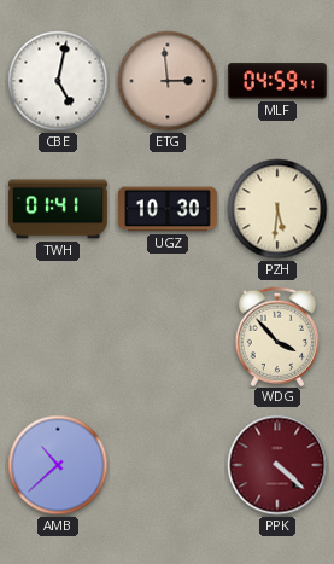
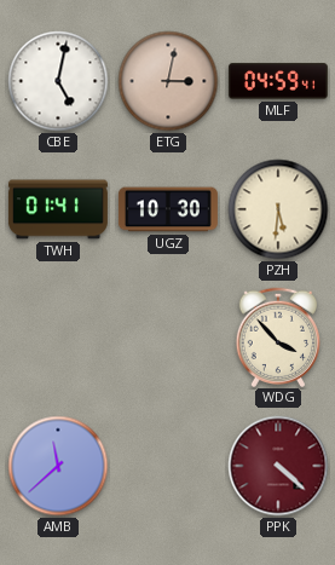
ETG: 2:59 -> 3:02 (168, 81)
AMB: 10:38 -> 11:38 (58, 466)
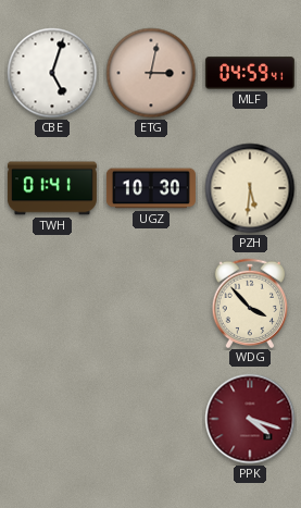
CBE: 5:02 -> 5:03 (52, 73)
AMB: 11:38 -> none (58, 466)
PPK: 4:22 -> 4:18 (250, 419)
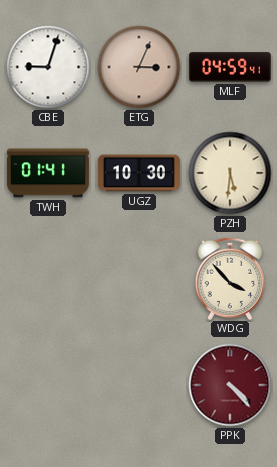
CBE: 5:03 -> 9:03 (48, 67)
ETG: 3:02 -> 3:04 (139, 67)
PPK: 4:18 -> 4:23 (230, 385)
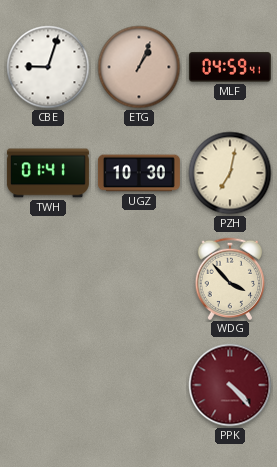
ETG: 3:04 -> 1:04 (139, 67)
PZH: 5:31 -> 7:02 (230, 173)
